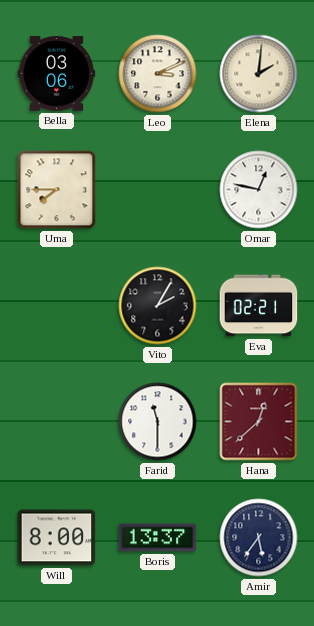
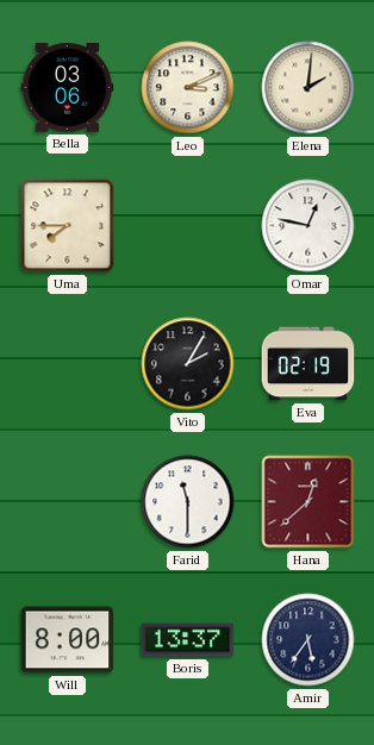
Eva: 02:21 -> 02:19 (308, 364)
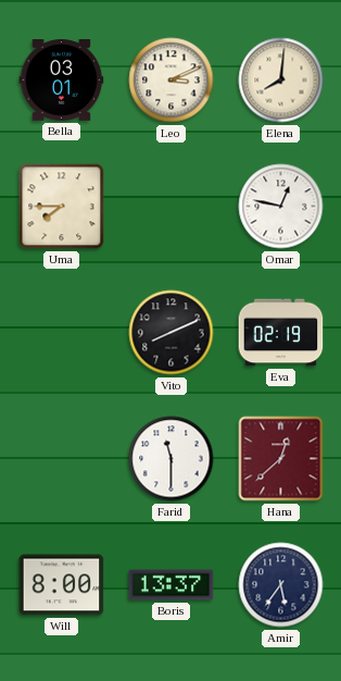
Bella: 03:06 -> 03:01 (62, 81)
Elena: 2:01 -> 8:01 (281, 81)
Vito: 2:05 -> 8:11 (172, 333)
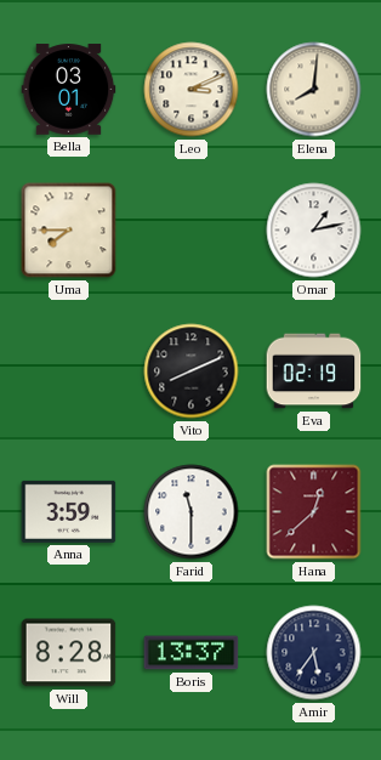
Omar: 12:47 -> 1:13 (314, 231)
Anna: none -> 3:59 (69, 511)
Will: 8:00 -> 8:28 (69, 653)
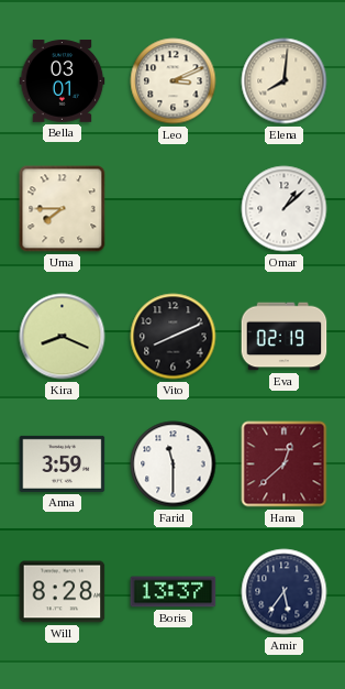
Omar: 1:13 -> 1:08 (285, 209)
Kira: none -> 8:19 (63, 337)
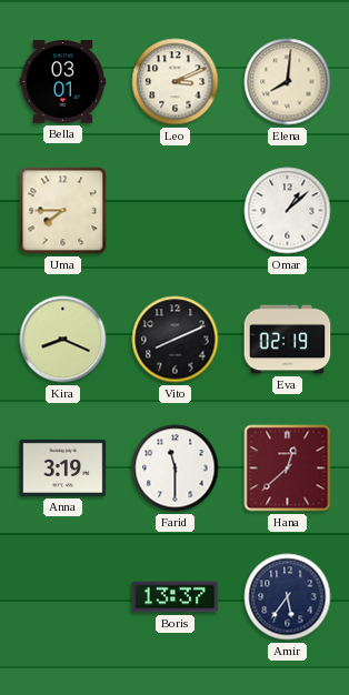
Anna: 3:59 -> 3:19 (63, 467)
Will: 8:28 -> none (63, 592)
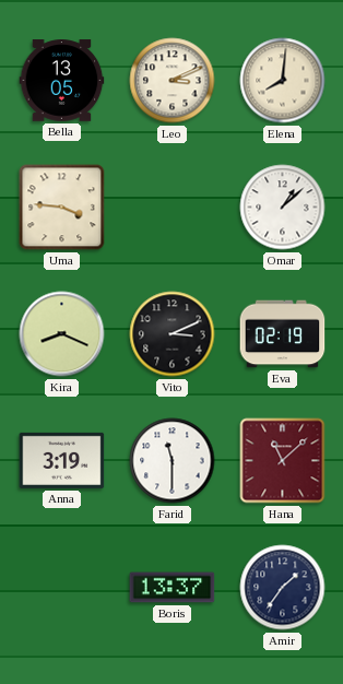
Bella: 03:01 -> 13:05 (62, 81)
Uma: 7:45 -> 3:46 (62, 208)
Vito: 8:11 -> 3:11 (173, 334)
Hana: 12:38 -> 11:08 (283, 461)
Amir: 5:36 -> 1:36 (283, 588)
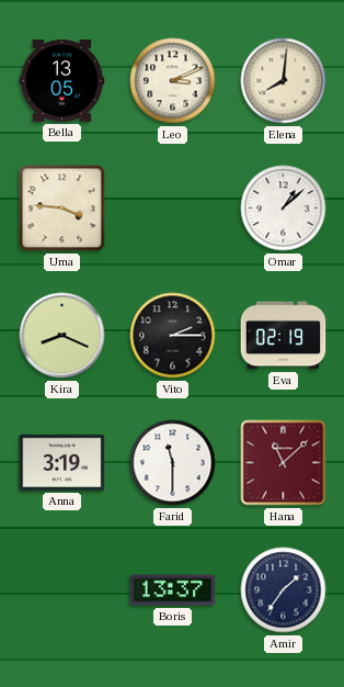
Vito: 3:11 -> 2:15 (173, 336)
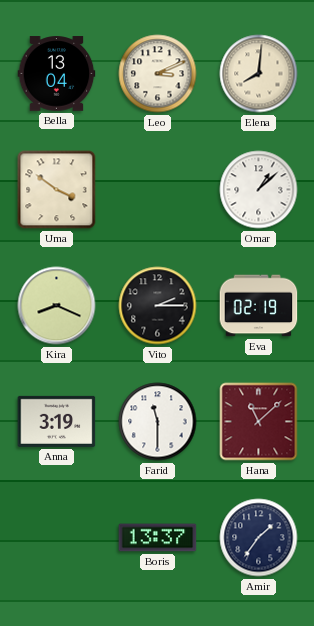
Bella: 13:05 -> 13:04 (57, 74)
Uma: 3:46 -> 3:51 (57, 190)
